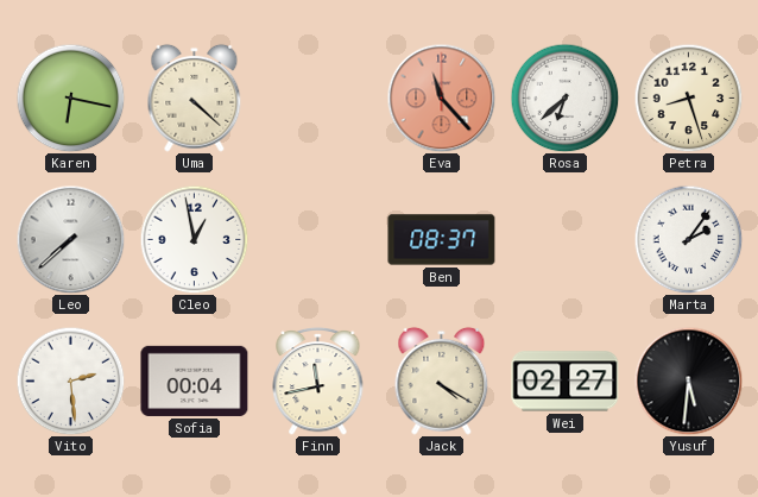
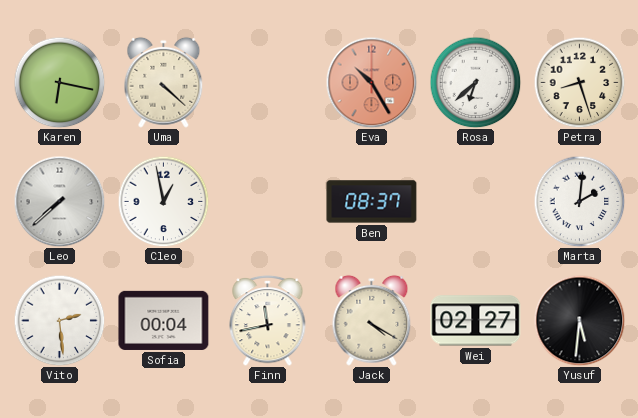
Eva: 11:23 -> 10:25 (371, 82)
Marta: 2:06 -> 2:01 (579, 201)
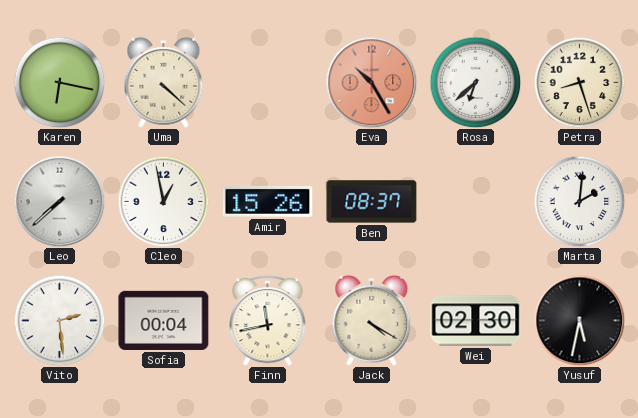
Amir: none -> 15:26 (268, 202)
Wei: 02:27 -> 02:30 (476, 321)
Yusuf: 5:31 -> 5:32 (579, 320)
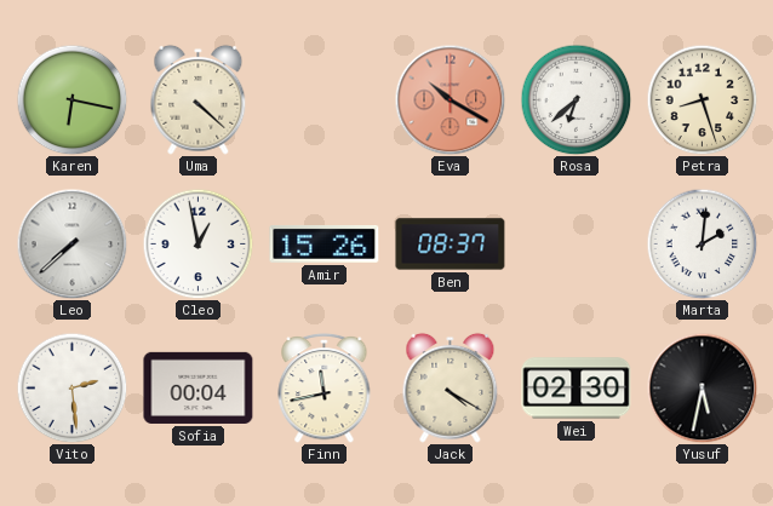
Eva: 10:25 -> 10:20 (450, 99)
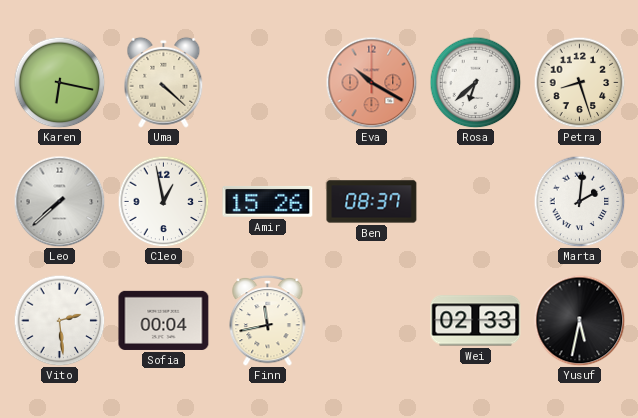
Jack: 4:20 -> none (451, 387)
Wei: 02:30 -> 02:33 (476, 321)
